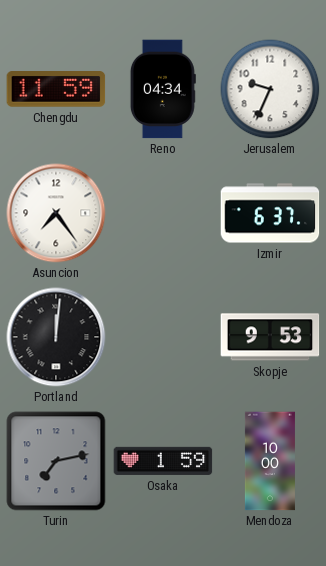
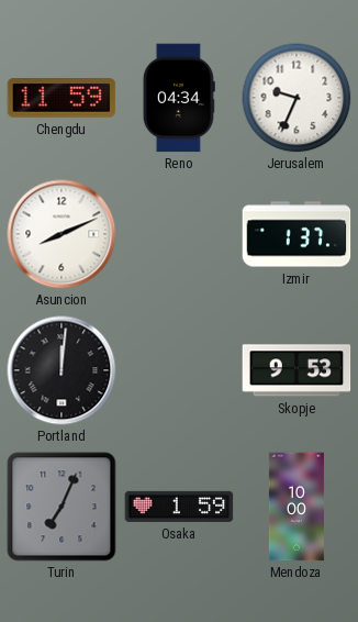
Asuncion: 7:24 -> 8:11 (61, 234)
Izmir: 6:37 -> 1:37 (297, 234)
Turin: 7:13 -> 7:04 (61, 507)
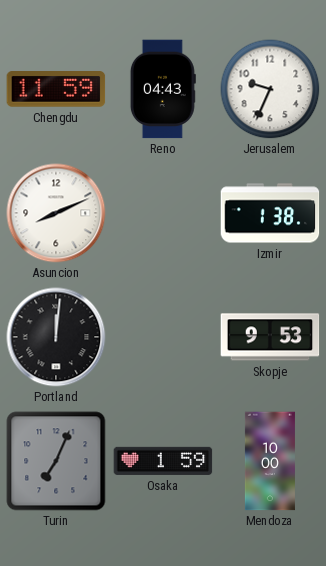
Reno: 04:34 -> 04:43 (163, 89)
Izmir: 1:37 -> 1:38 (270, 213)
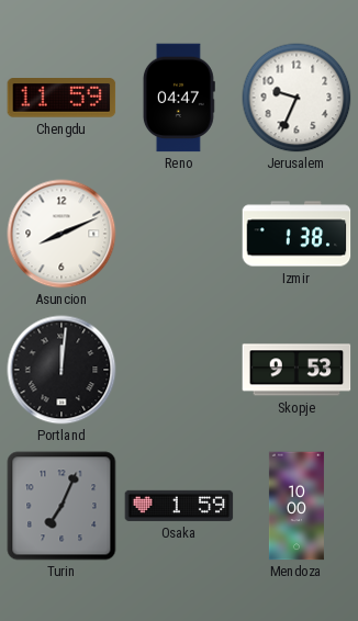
Reno: 04:43 -> 04:47 (179, 98)
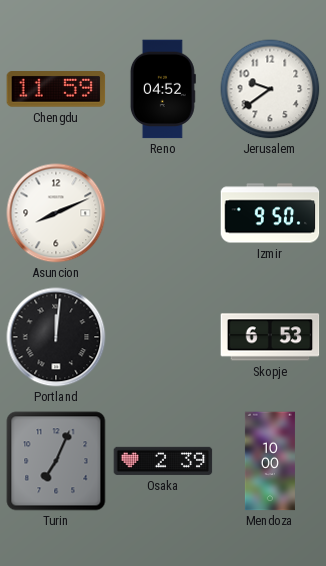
Reno: 04:47 -> 04:52 (163, 89)
Jerusalem: 9:34 -> 9:39 (270, 89)
Izmir: 1:38 -> 9:50 (270, 213)
Skopje: 9:53 -> 6:53 (270, 337)
Osaka: 1:59 -> 2:39 (163, 461)
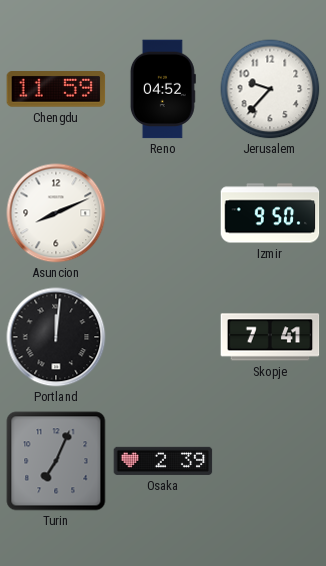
Jerusalem: 9:39 -> 9:37 (270, 89)
Skopje: 6:53 -> 7:41 (270, 337)
Mendoza: 10:00 -> none (270, 461)
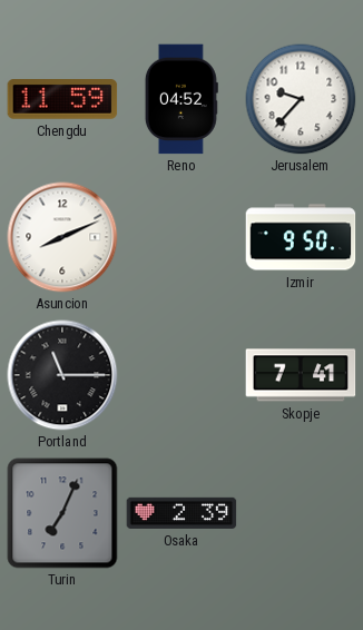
Portland: 12:01 -> 11:15 (62, 375)
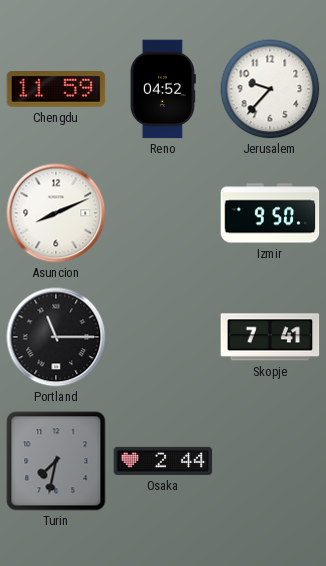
Turin: 7:04 -> 7:32 (56, 461)
Osaka: 2:39 -> 2:44 (163, 461)
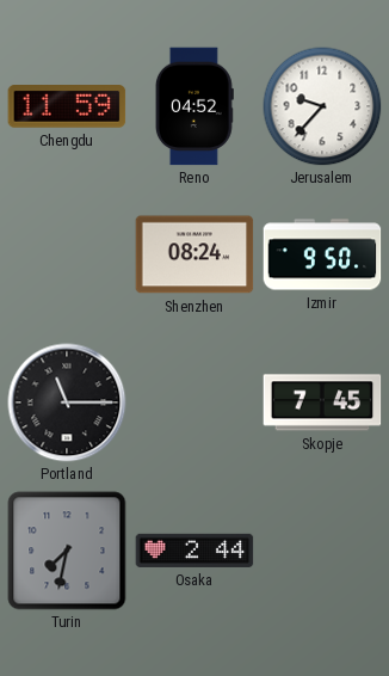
Asuncion: 8:11 -> none (56, 213)
Shenzhen: none -> 08:24 (194, 254)
Skopje: 7:41 -> 7:45 (322, 402)
